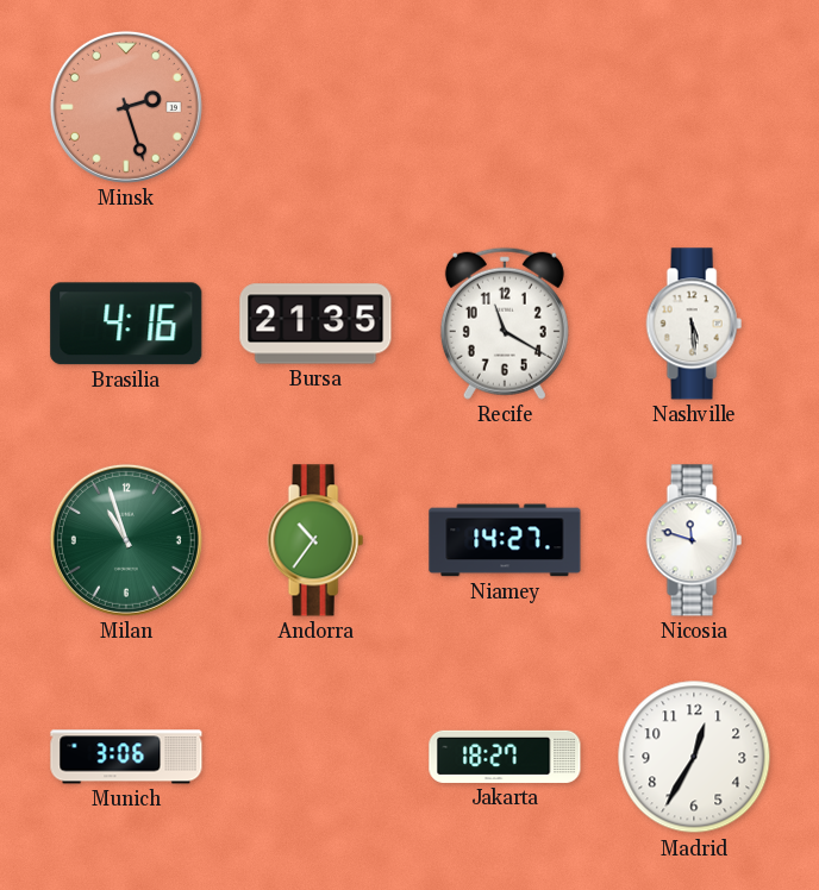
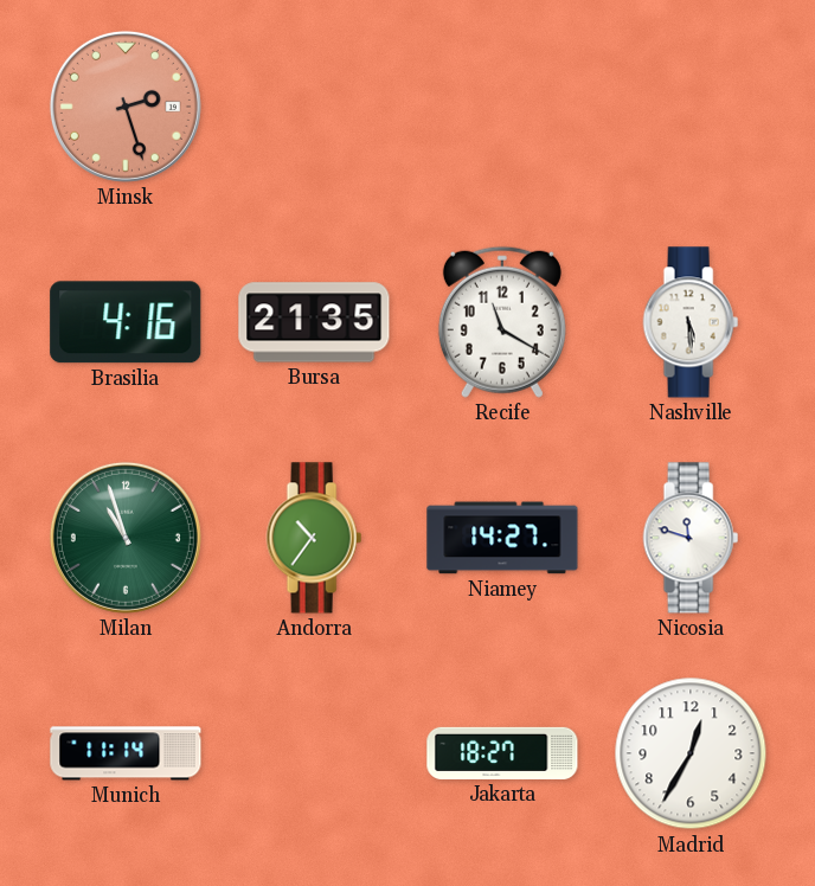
Munich: 3:06 -> 11:14 (126, 753)
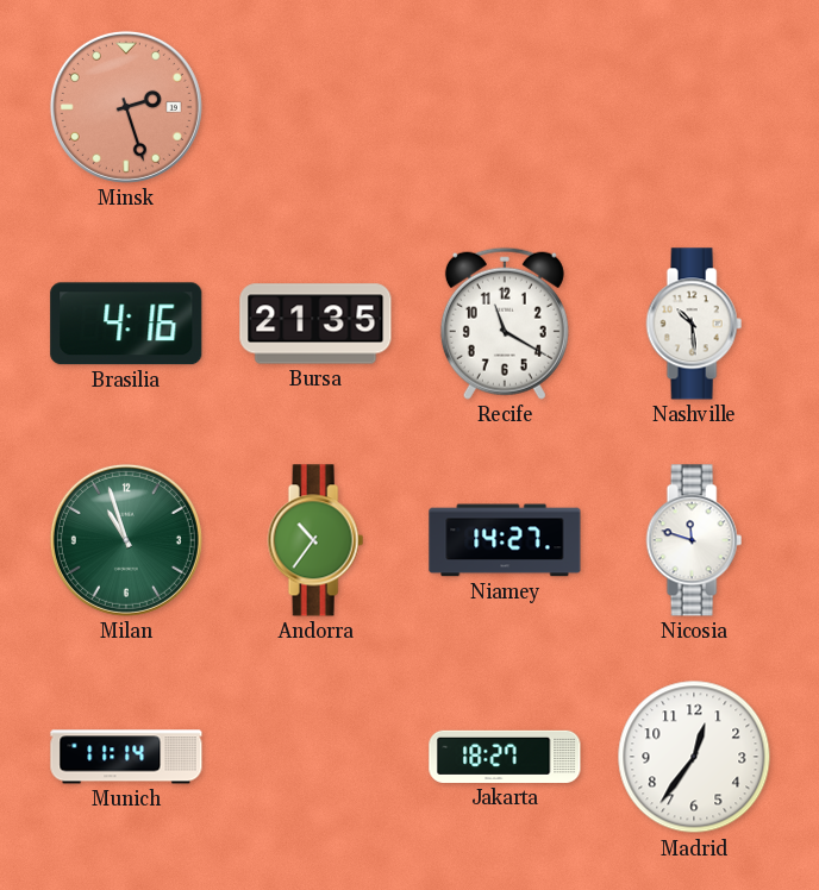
Nashville: 5:29 -> 10:29 (694, 324)
Madrid: 12:35 -> 12:36 (694, 757)
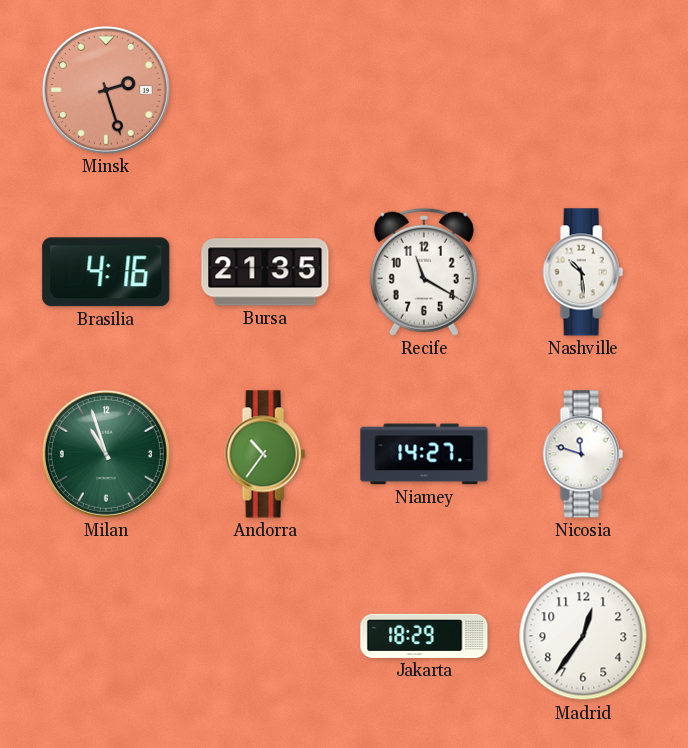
Munich: 11:14 -> none (126, 757)
Jakarta: 18:27 -> 18:29 (424, 636)
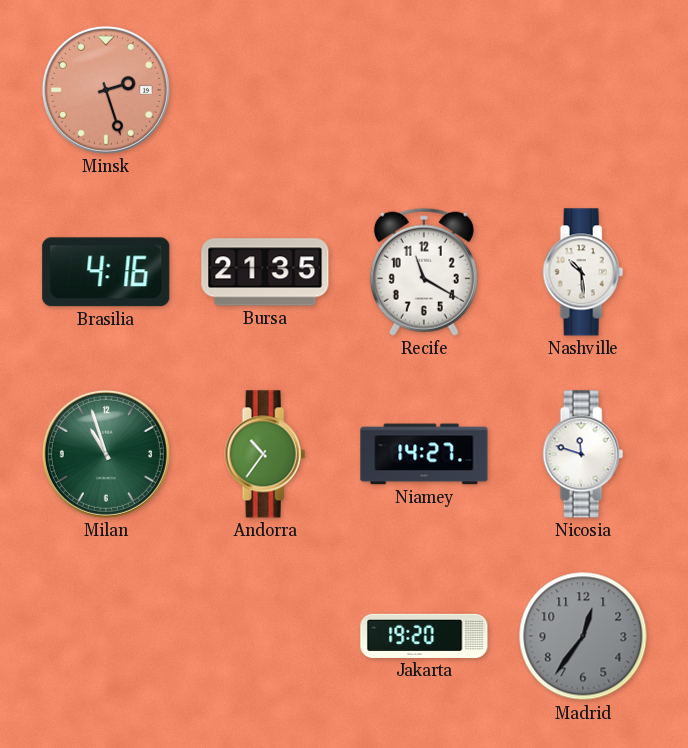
Jakarta: 18:29 -> 19:20 (424, 636)
Madrid dial: white -> grey (583, 636)
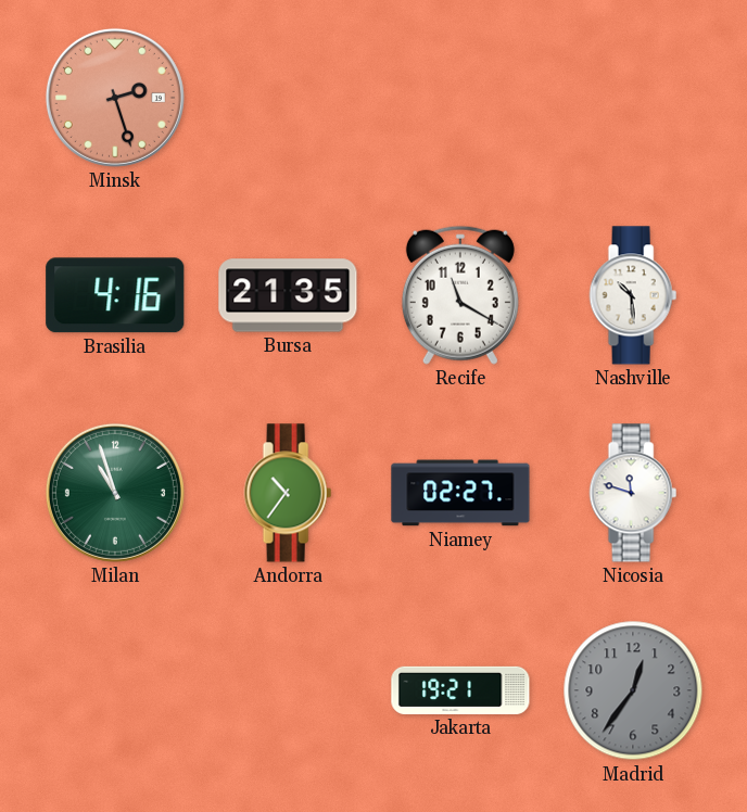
Niamey: 14:27 -> 02:27 (460, 493)
Jakarta: 19:20 -> 19:21 (460, 690)
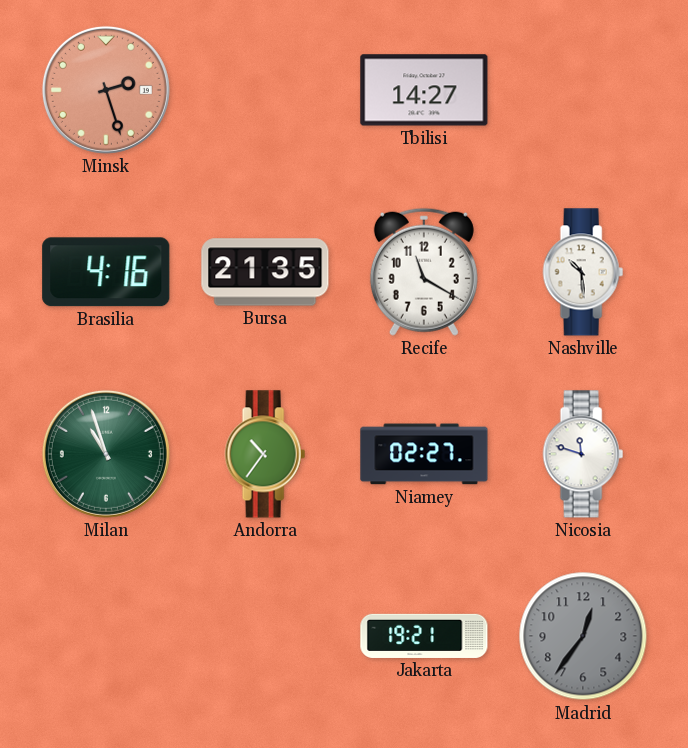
Tbilisi: none -> 14:27 (424, 90)
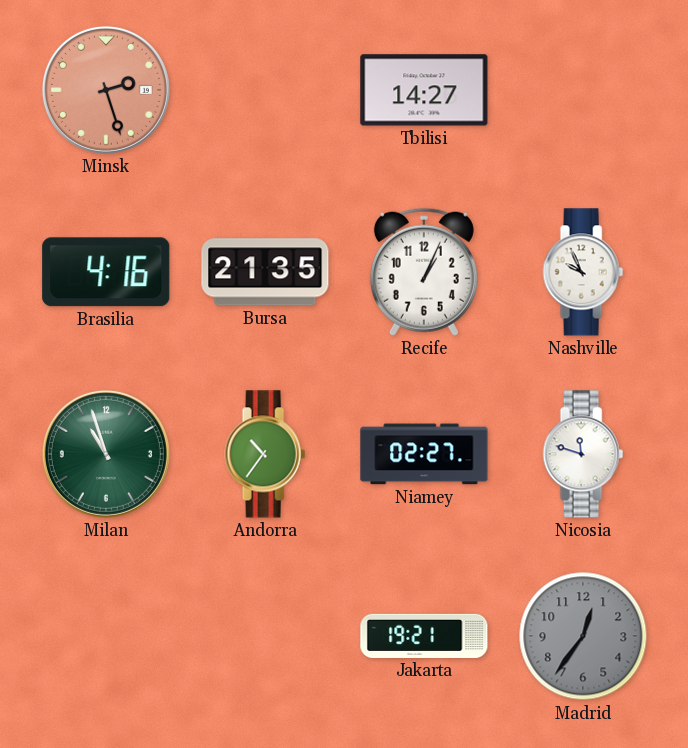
Recife: 11:20 -> 1:04 (424, 272)
Nashville: 10:29 -> 9:56 (583, 272)
